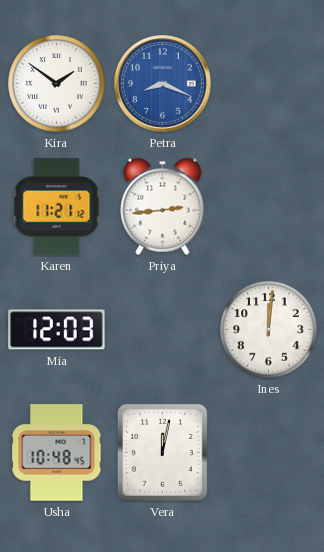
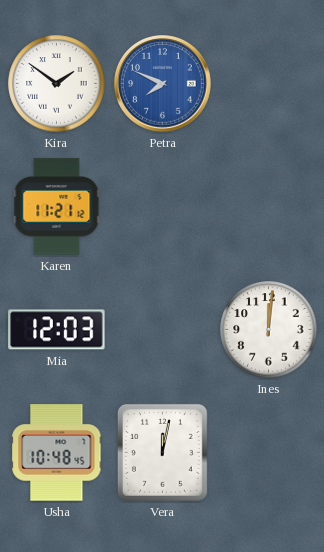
Petra: 8:19 -> 7:49 (163, 84)
Priya: 2:44 -> none (163, 206)
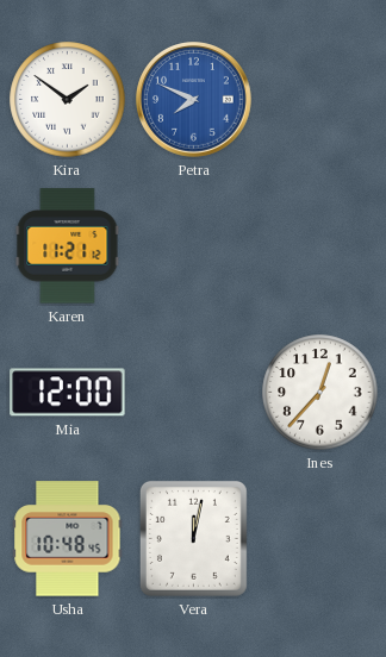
Mia: 12:03 -> 12:00 (68, 393)
Ines: 12:01 -> 12:37 (320, 393)
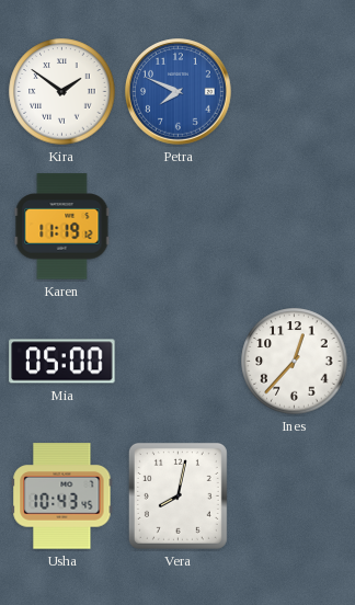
Karen: 11:21 -> 11:19 (62, 227)
Mia: 12:00 -> 05:00 (62, 362)
Usha: 10:48 -> 10:43 (62, 496)
Vera: 12:02 -> 8:02 (177, 495)
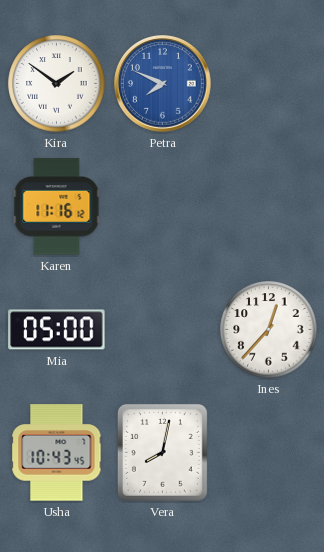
Karen: 11:19 -> 11:16 (57, 207)
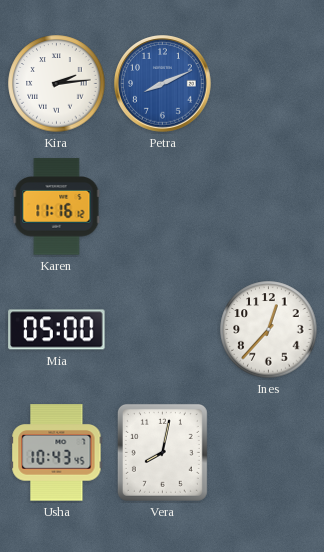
Kira: 1:51 -> 2:14 (57, 84)
Petra: 7:49 -> 8:11 (163, 84)
